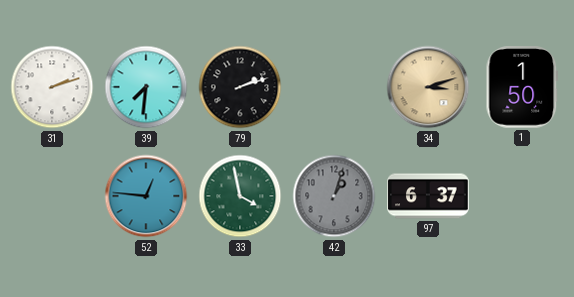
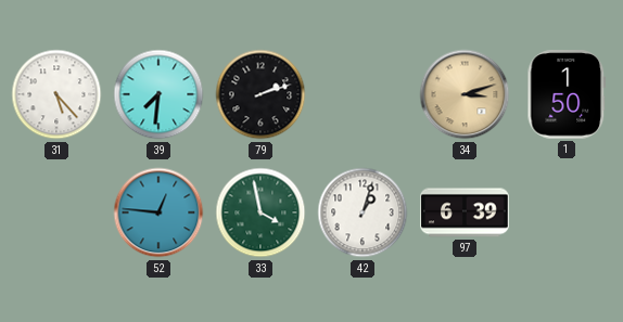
31: 2:12 -> 5:23 (56, 94)
42 dial: grey -> white (363, 212)
97: 6:37 -> 6:39 (465, 212)
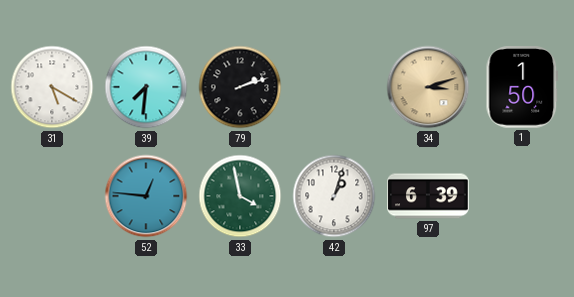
31: 5:23 -> 5:20 (52, 87)
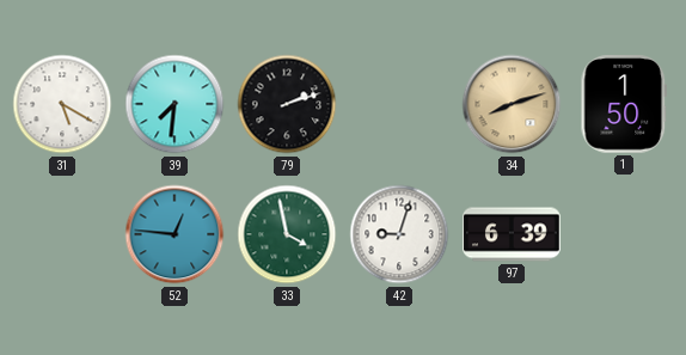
34: 3:12 -> 8:12 (512, 104)
42: 1:03 -> 9:03 (399, 234)
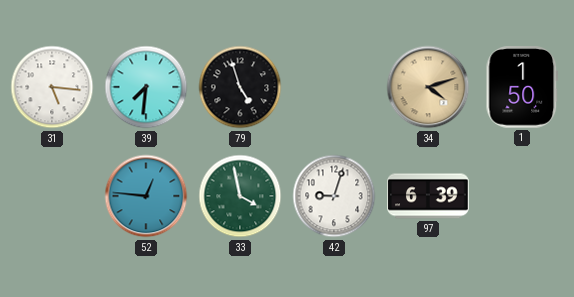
31: 5:20 -> 5:16 (52, 87)
79: 2:12 -> 4:57 (240, 87)
34: 8:12 -> 4:12 (428, 87)
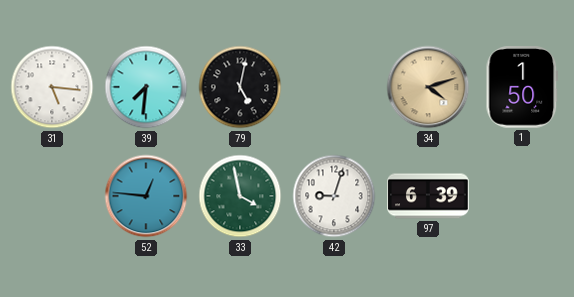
79: 4:57 -> 5:02 (240, 87)
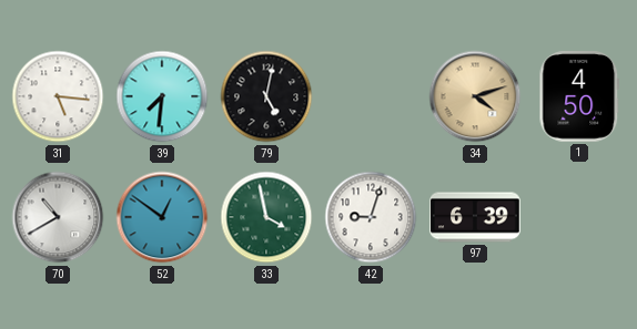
1: 1:50 -> 4:50 (579, 97)
70: none -> 10:40 (58, 217)
52: 12:46 -> 12:51 (162, 217)
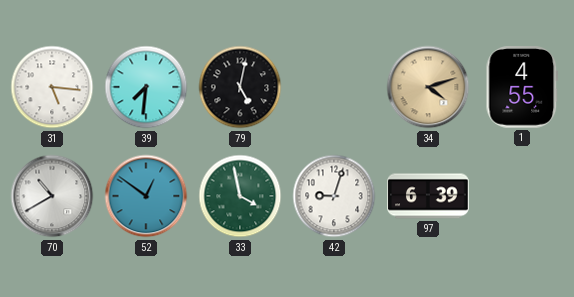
1: 4:50 -> 4:55 (522, 88)
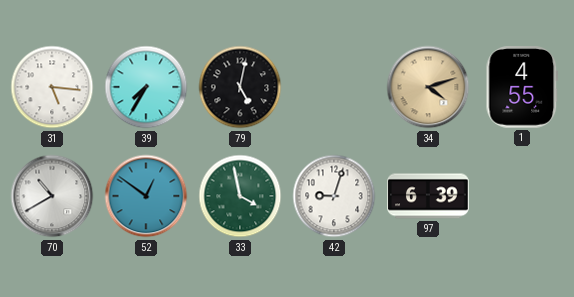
39: 7:31 -> 7:35 (146, 87)
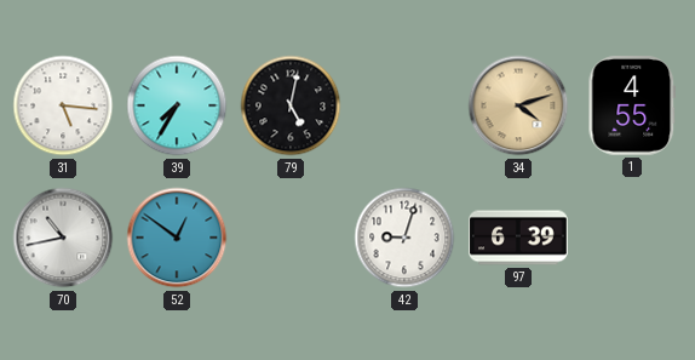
70: 10:40 -> 10:43 (63, 238)
33: 3:58 -> none (240, 196)
